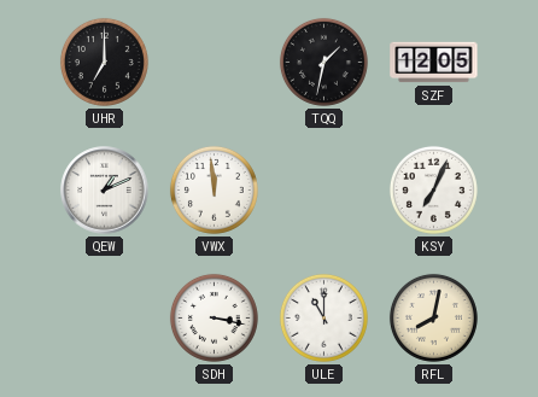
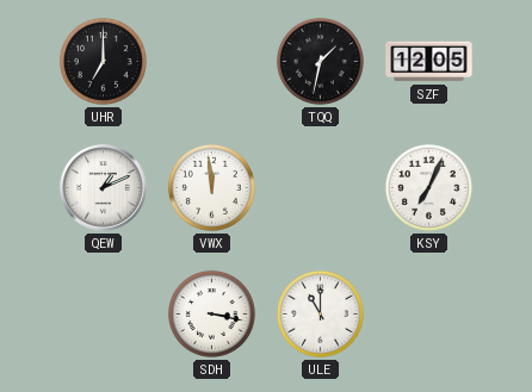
RFL: 8:02 -> none (433, 317)
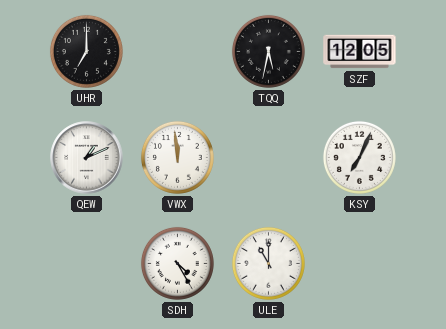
TQQ: 1:32 -> 5:32 (268, 51)
SDH: 3:17 -> 4:25 (177, 263)
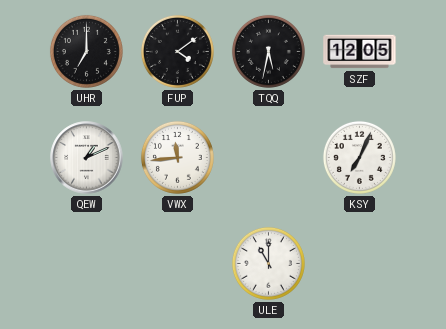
FUP: none -> 4:09 (177, 51)
VWX: 11:59 -> 11:44 (177, 157)
SDH: 4:25 -> none (177, 263)
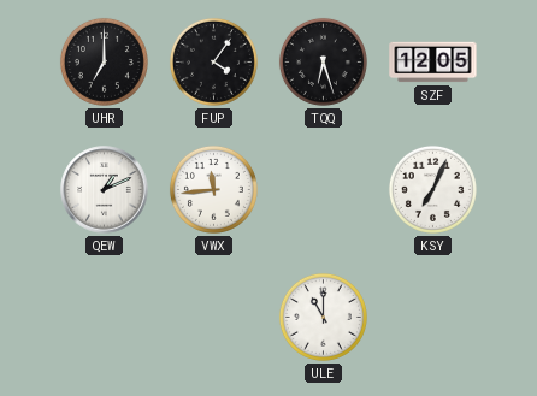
FUP: 4:09 -> 4:06 (213, 61)
TQQ: 5:32 -> 6:27 (323, 61)
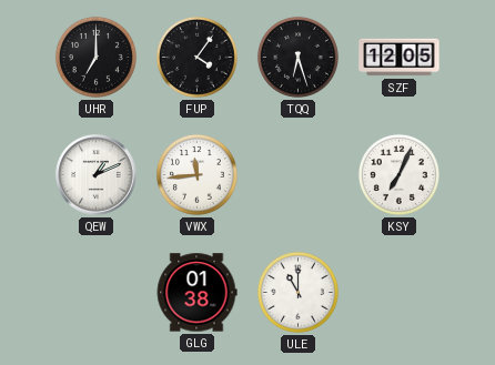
GLG: none -> 01:38 (196, 293)
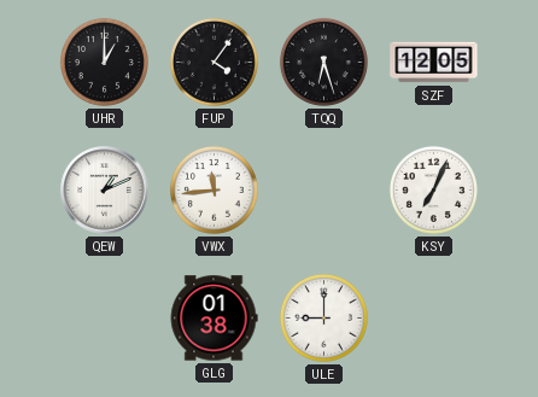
UHR: 7:00 -> 1:00 (104, 62)
ULE: 11:00 -> 9:00 (323, 317)
